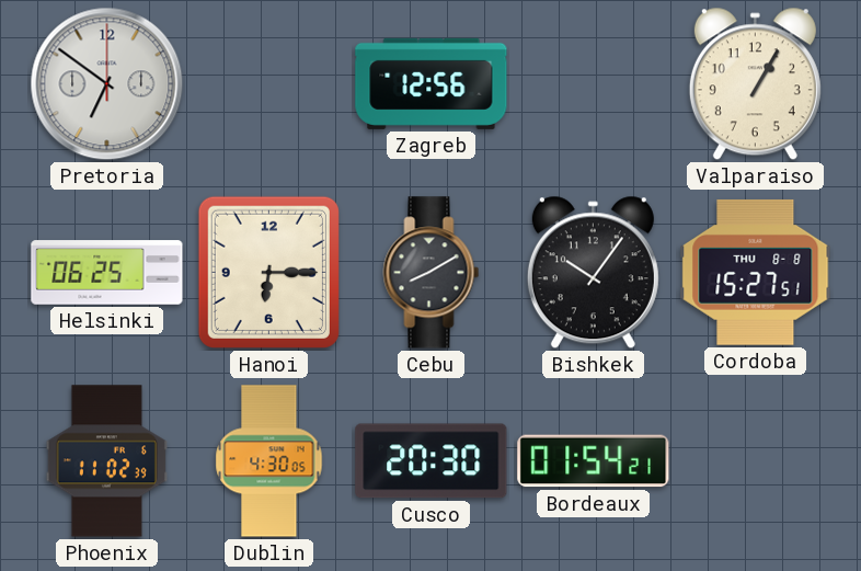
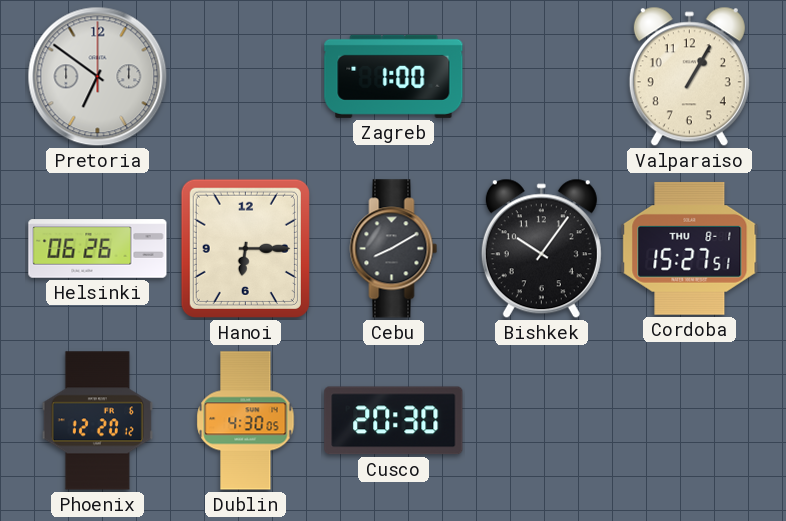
Zagreb: 12:56 -> 1:00 (394, 76)
Helsinki: 06:25 -> 06:26 (98, 249)
Cordoba date: THU 8-8 -> THU 8-1 (690, 249)
Phoenix: 11:02 -> 12:20 (97, 421)
Bordeaux: 01:54 -> none (594, 461)
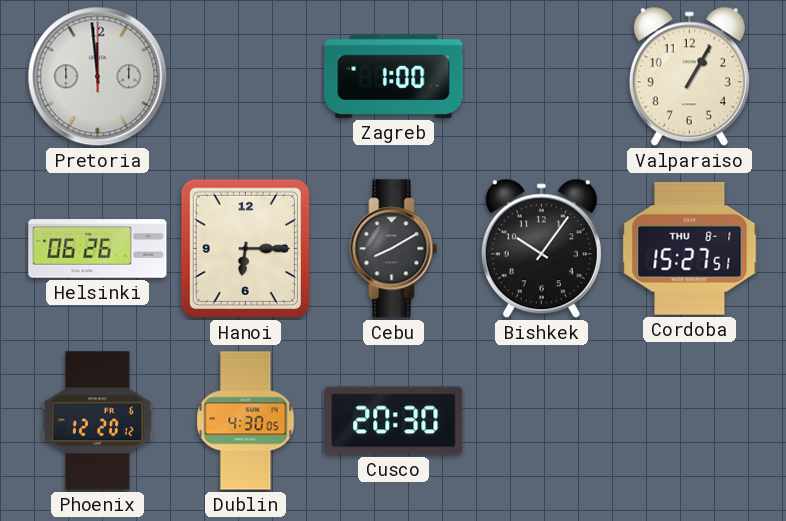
Pretoria: 6:51 -> 11:59 (98, 77)
